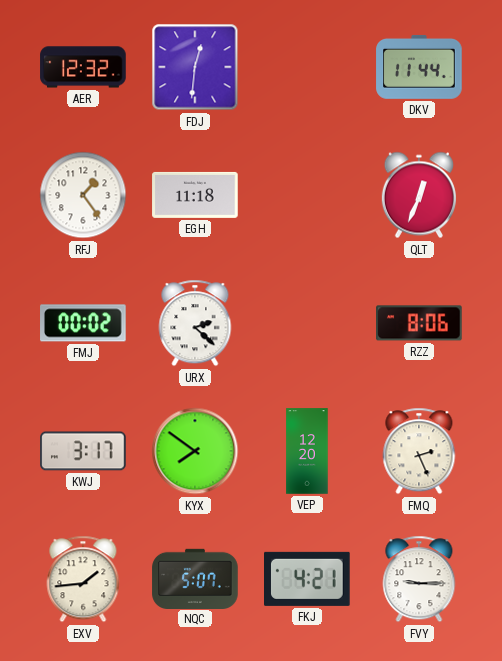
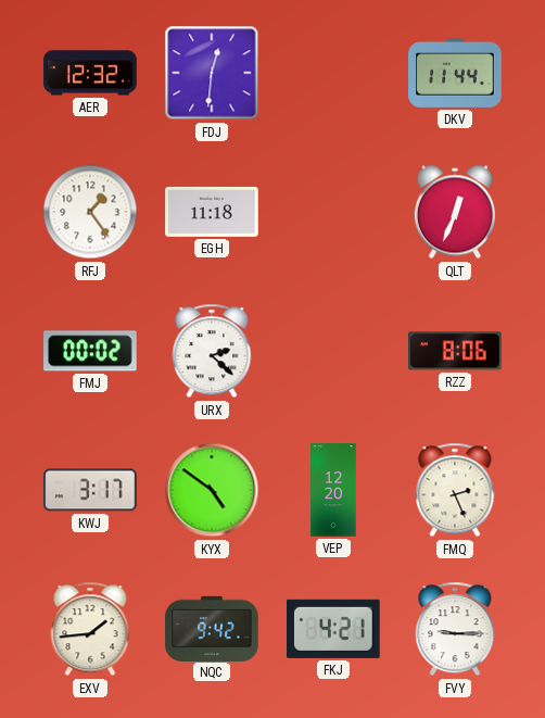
KYX: 7:51 -> 4:51 (212, 490)
NQC: 5:07 -> 9:42 (212, 628)
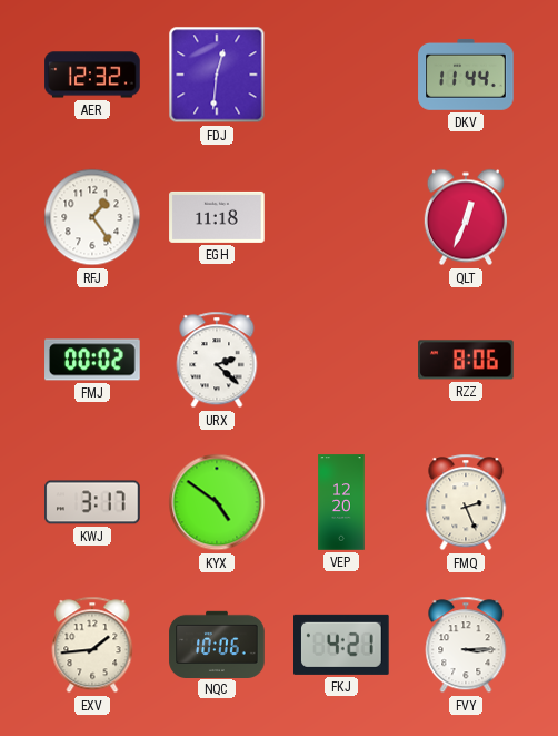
NQC: 9:42 -> 10:06 (217, 644)
FVY: 9:15 -> 3:15 (466, 645)
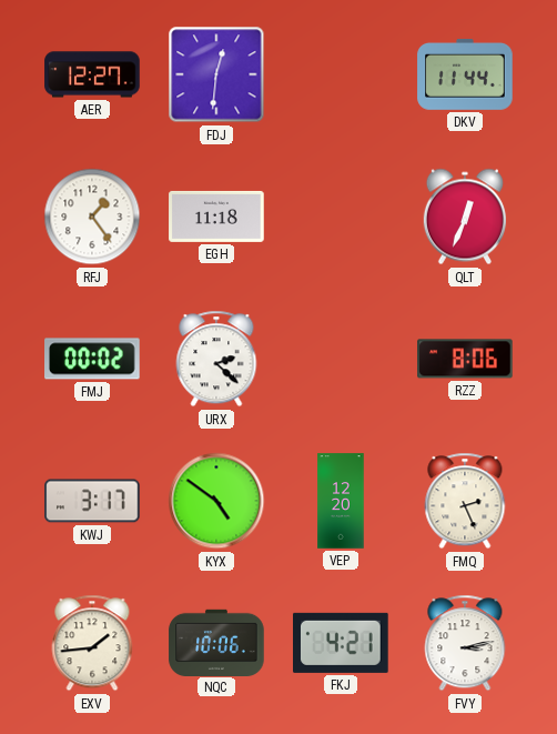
AER: 12:32 -> 12:27 (92, 74)
FVY: 3:15 -> 3:13 (465, 643)
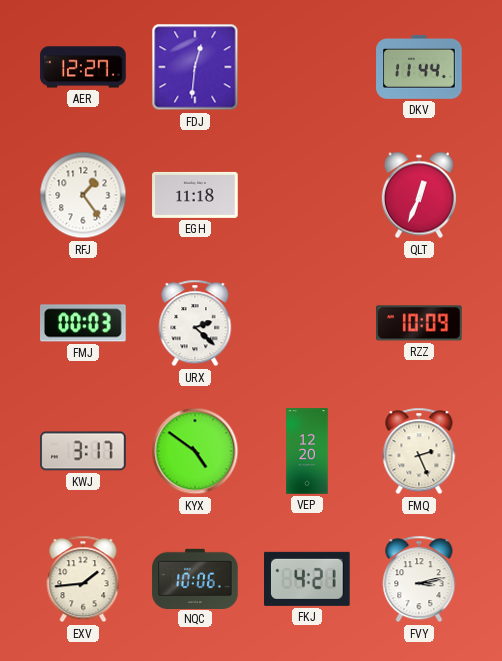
FMJ: 00:02 -> 00:03 (83, 323)
RZZ: 8:06 -> 10:09 (419, 323)
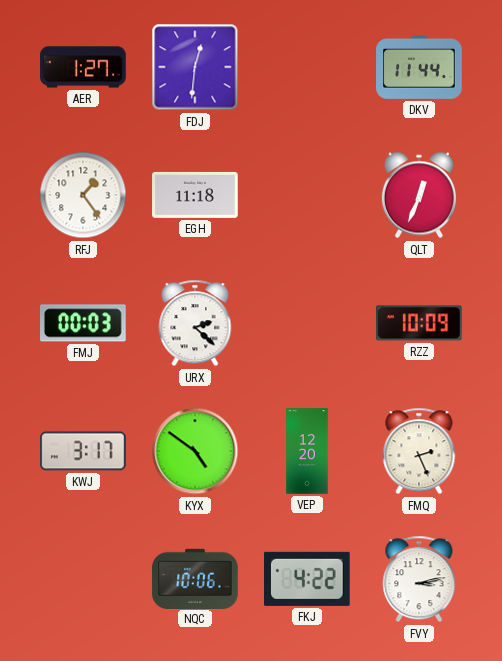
AER: 12:27 -> 1:27 (83, 67)
EXV: 1:44 -> none (83, 579)
FKJ: 4:21 -> 4:22 (308, 579)
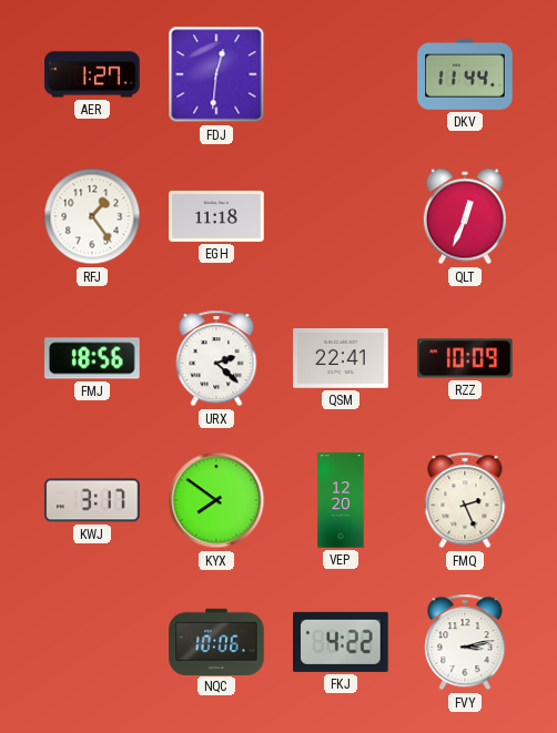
FMJ: 00:03 -> 18:56 (92, 358)
QSM: none -> 22:41 (341, 359)
KYX: 4:51 -> 7:51 (216, 500)
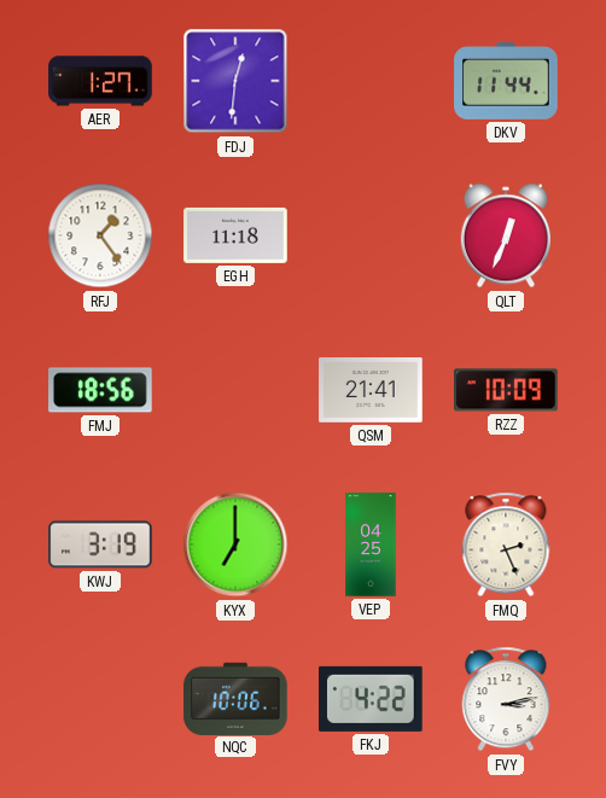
URX: 2:22 -> none (216, 358)
QSM: 22:41 -> 21:41 (371, 391)
KWJ: 3:17 -> 3:19 (100, 544)
KYX: 7:51 -> 7:00 (235, 544)
VEP: 12:20 -> 04:25 (371, 544)
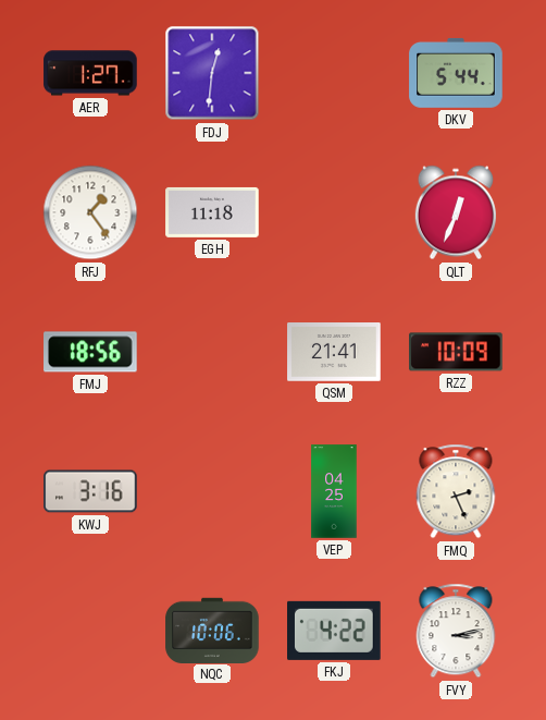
DKV: 11:44 -> 5:44 (456, 73)
KWJ: 3:19 -> 3:16 (90, 491)
KYX: 7:00 -> none (235, 544)
